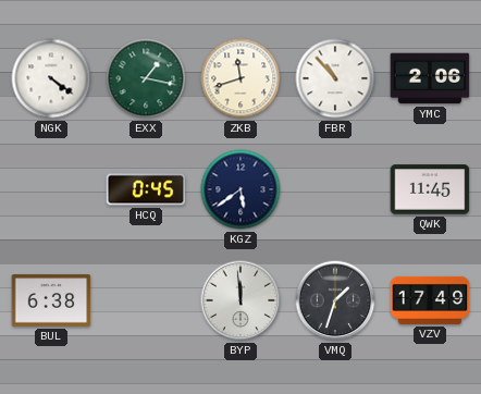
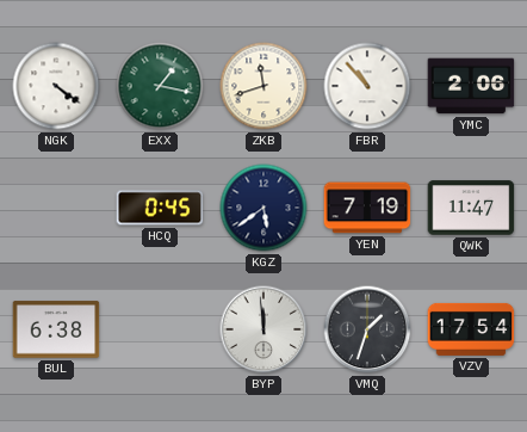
YEN: none -> 7:19 (367, 208)
QWK: 11:45 -> 11:47 (471, 208)
VZV: 17:49 -> 17:54 (471, 329)
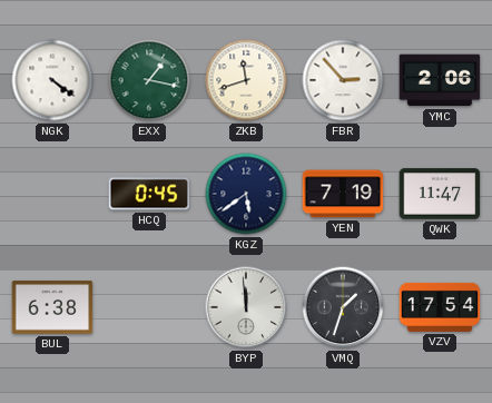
FBR: 10:53 -> 2:53 (343, 80)
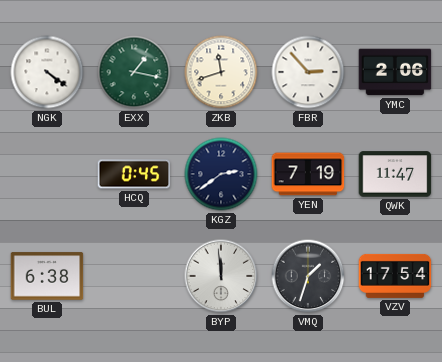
KGZ: 5:39 -> 2:39 (221, 174)
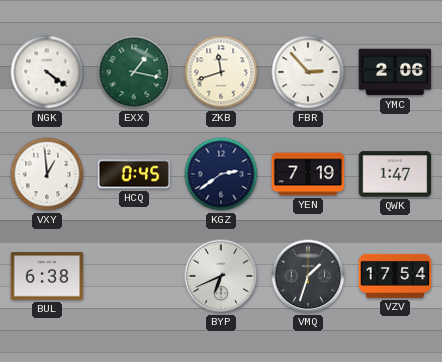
VXY: none -> 12:59 (47, 174)
QWK: 11:47 -> 1:47 (395, 174)
BYP: 11:59 -> 6:41 (221, 276)
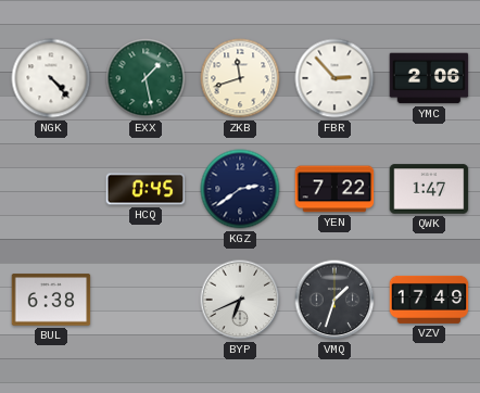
NGK: 4:21 -> 4:23 (51, 78)
EXX: 1:17 -> 1:28 (146, 78)
VXY: 12:59 -> none (47, 174)
YEN: 7:19 -> 7:22 (334, 189)
VZV: 17:54 -> 17:49 (429, 300)
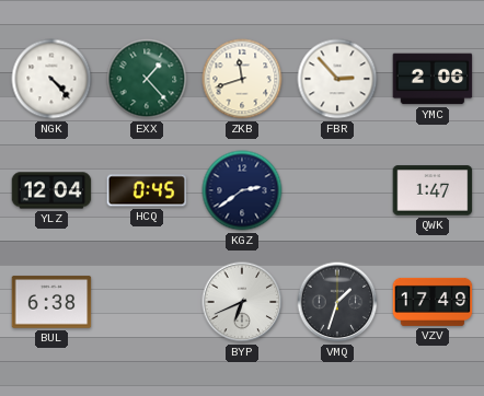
EXX: 1:28 -> 1:23 (147, 79)
YLZ: none -> 12:04 (51, 190)
YEN: 7:22 -> none (334, 189)
